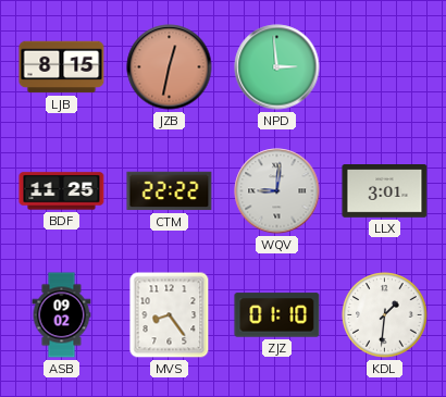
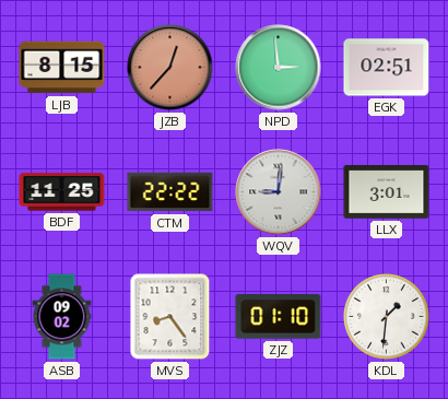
JZB: 12:32 -> 12:37 (170, 68)
EGK: none -> 02:51 (387, 68)
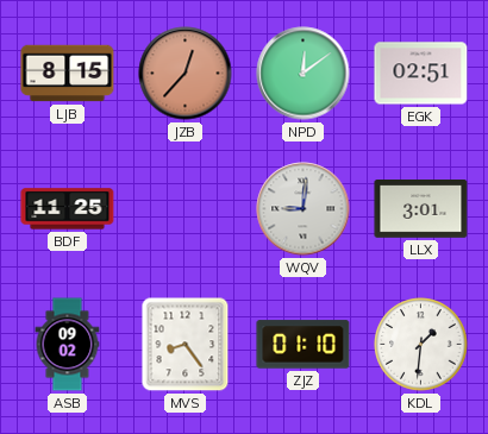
NPD: 2:59 -> 12:09 (304, 74)
CTM: 22:22 -> none (170, 192)
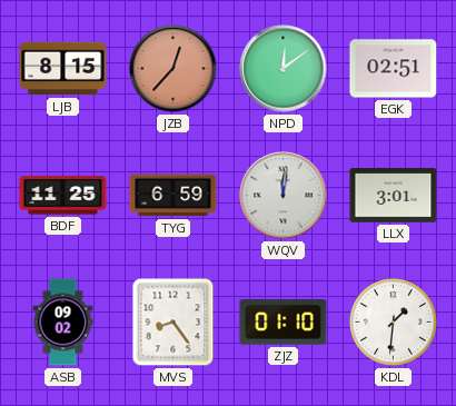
TYG: none -> 6:59 (174, 196)
WQV: 9:01 -> 12:01 (284, 196)
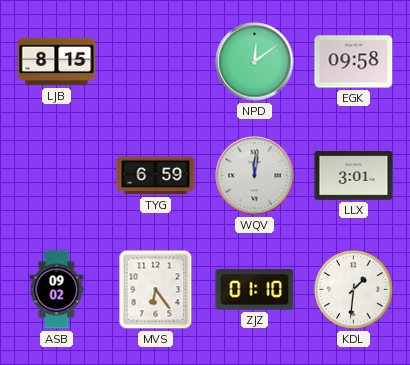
JZB: 12:37 -> none (174, 69)
EGK: 02:51 -> 09:58 (354, 62)
BDF: 11:25 -> none (63, 196)
MVS: 8:24 -> 6:24 (156, 290)
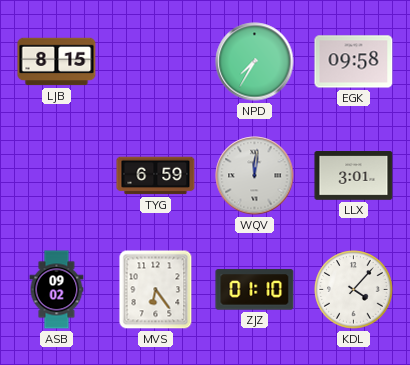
NPD: 12:09 -> 7:35 (255, 62)
KDL: 1:31 -> 4:07 (354, 290)
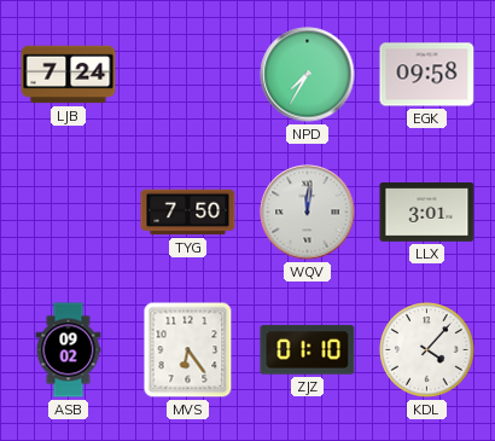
LJB: 8:15 -> 7:24 (69, 75)
TYG: 6:59 -> 7:50 (188, 213)
